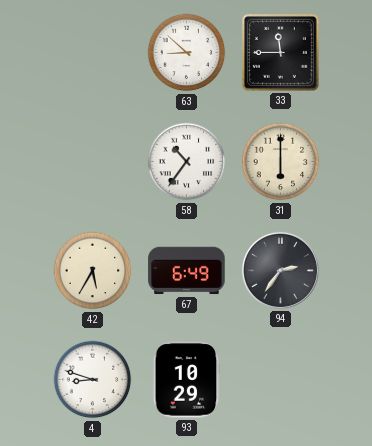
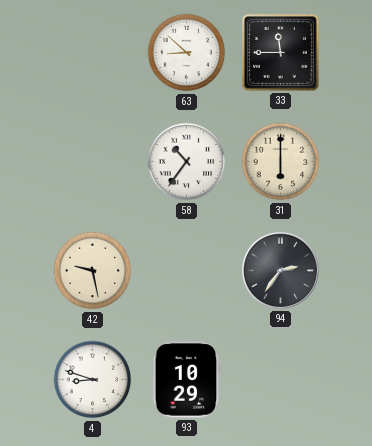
42: 5:35 -> 9:28 (93, 271)
67: 6:49 -> none (187, 271)
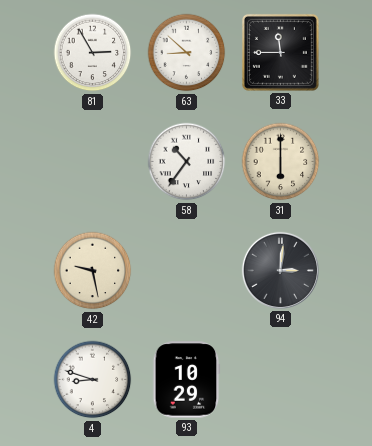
81: none -> 2:55 (93, 53)
94: 2:36 -> 3:01 (280, 270)
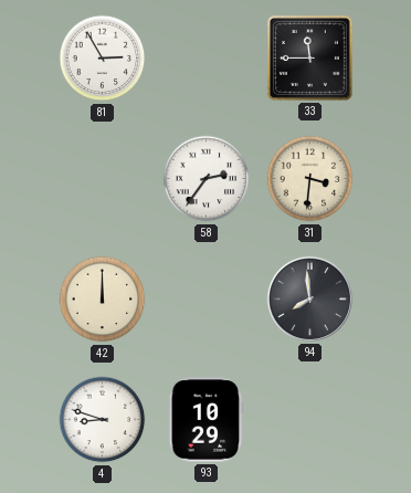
63: 8:52 -> none (187, 53)
58: 10:36 -> 2:36 (207, 179)
31: 6:00 -> 3:31 (310, 179)
42: 9:28 -> 12:00 (103, 300)
94: 3:01 -> 7:59 (309, 298)
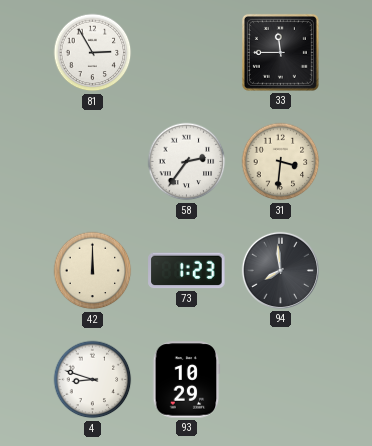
73: none -> 1:23 (187, 271)
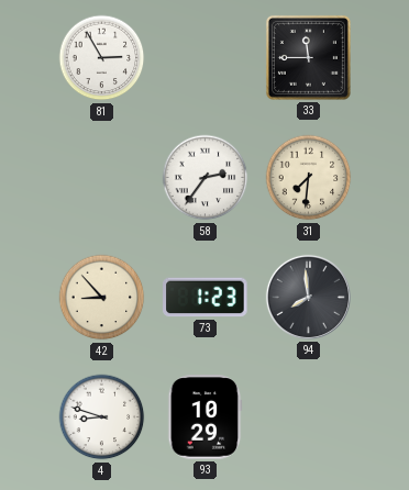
31: 3:31 -> 7:31 (309, 178)
42: 12:00 -> 8:53 (102, 298)
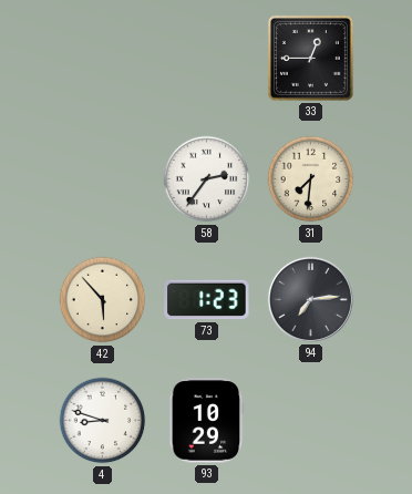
81: 2:55 -> none (102, 58)
33: 11:45 -> 12:45 (310, 58)
42: 8:53 -> 5:53 (103, 300)
94: 7:59 -> 7:14 (310, 299)
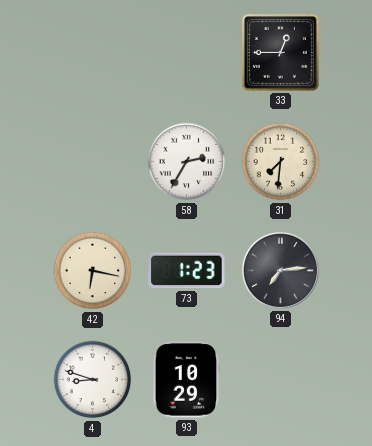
58: 2:36 -> 2:35 (187, 162)
42: 5:53 -> 6:17 (93, 271)
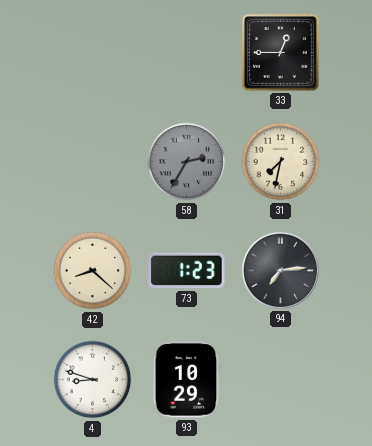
58 dial: white -> grey (187, 162)
31: 7:31 -> 7:32 (281, 162)
42: 6:17 -> 8:22 (93, 271)
